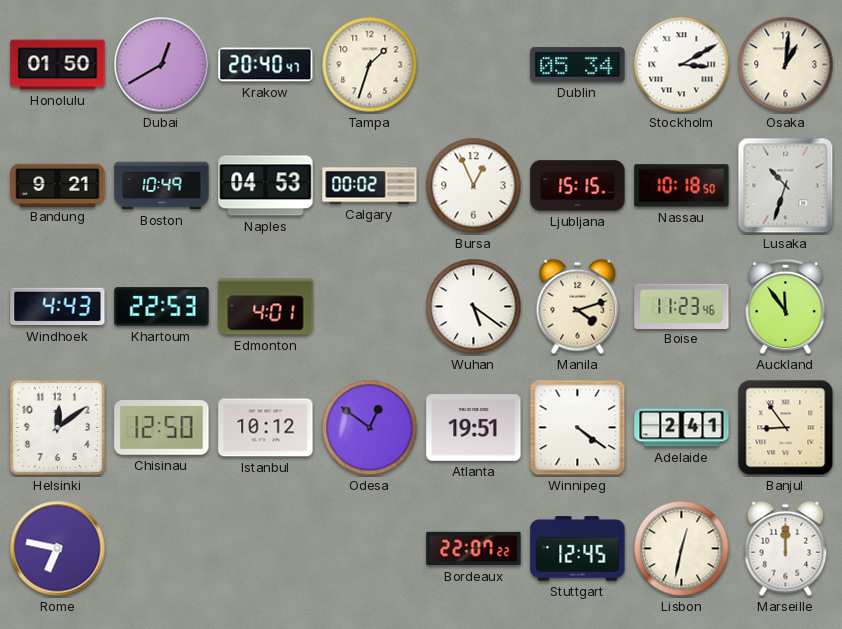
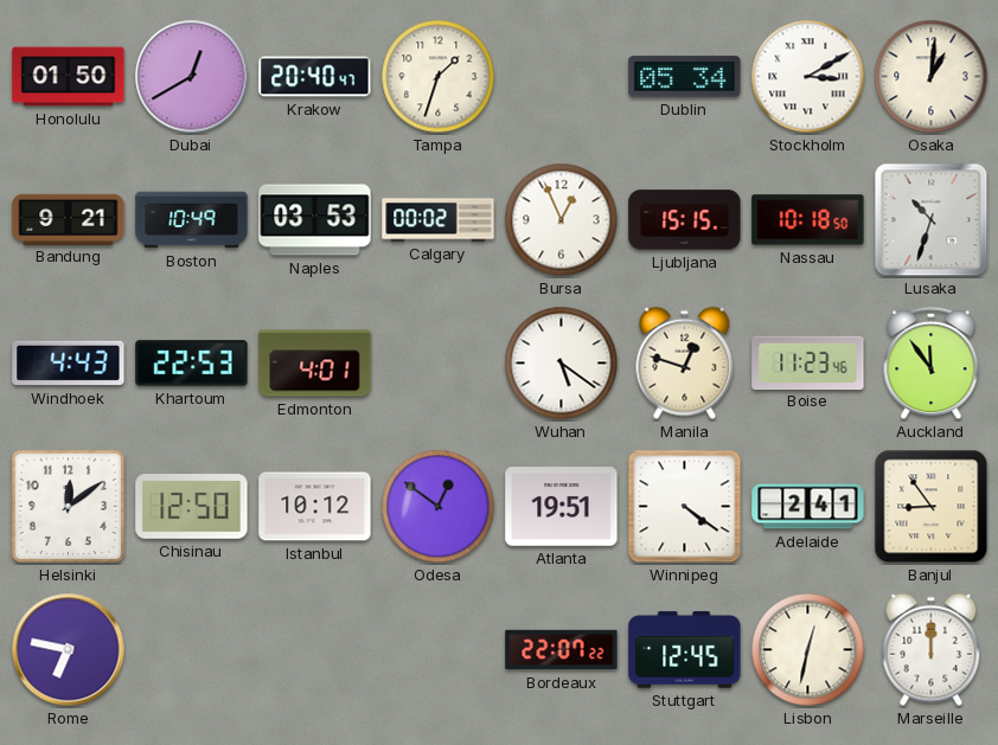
Naples: 04:53 -> 03:53 (315, 220)
Manila: 4:12 -> 12:48 (685, 364)
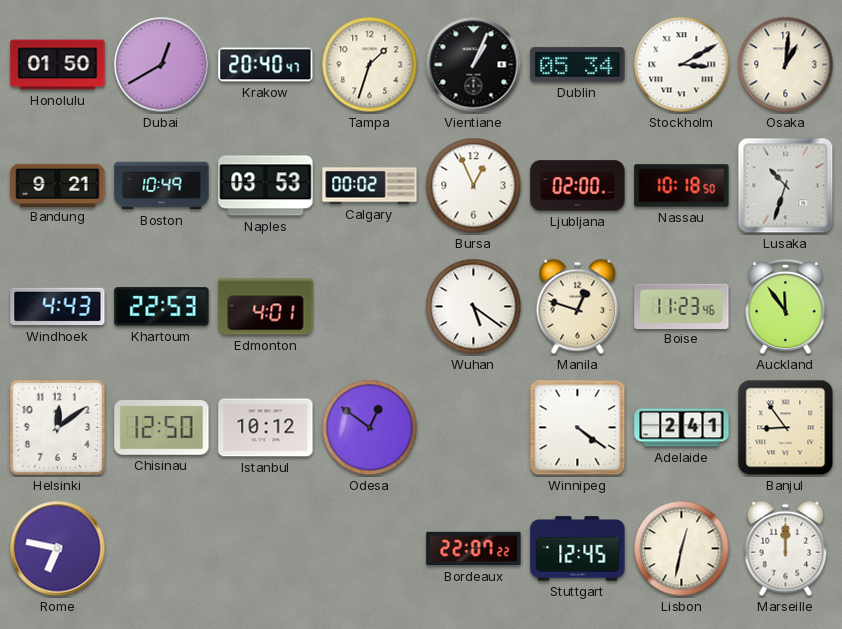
Vientiane: none -> 1:04 (474, 65)
Ljubljana: 15:15 -> 02:00 (578, 186)
Atlanta: 19:51 -> none (562, 507)
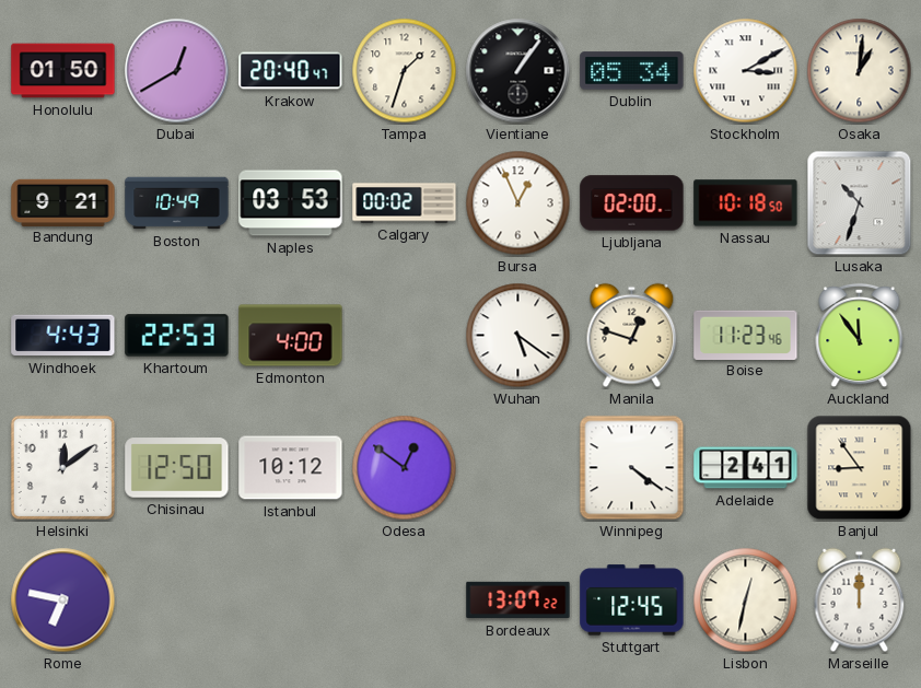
Vientiane: 1:04 -> 1:06 (518, 71)
Edmonton: 4:01 -> 4:00 (291, 336)
Bordeaux: 22:07 -> 13:07 (518, 600)
